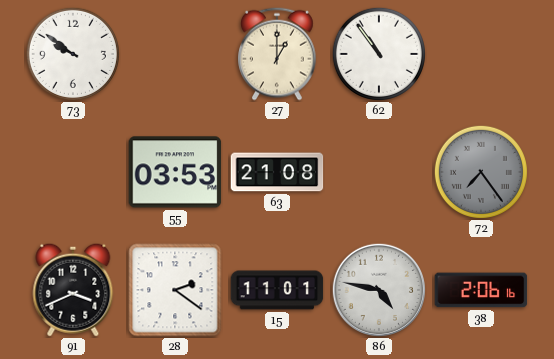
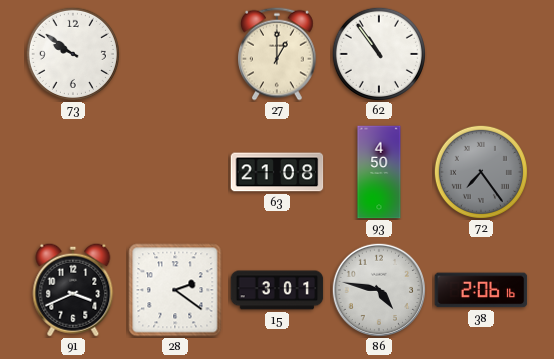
55: 03:53 -> none (175, 172)
93: none -> 4:50 (379, 172)
15: 11:01 -> 3:01 (277, 290)
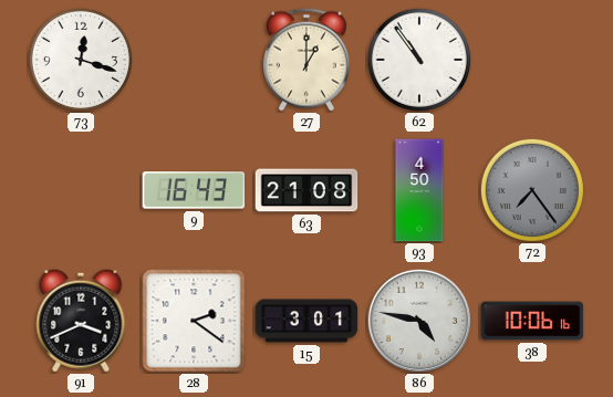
73: 9:51 -> 12:18 (81, 60)
9: none -> 16:43 (194, 190)
38: 2:06 -> 10:06 (532, 321)
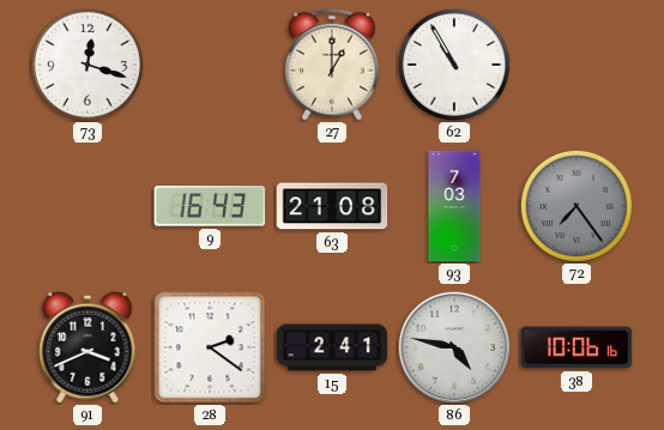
62: 10:54 -> 10:55 (454, 65)
93: 4:50 -> 7:03 (454, 206)
15: 3:01 -> 2:41 (332, 347)
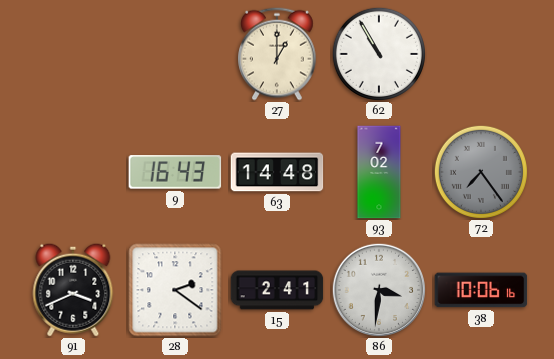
73: 12:18 -> none (87, 65)
63: 21:08 -> 14:48 (277, 172)
93: 7:03 -> 7:02 (379, 172)
86: 4:47 -> 3:31 (378, 289)
